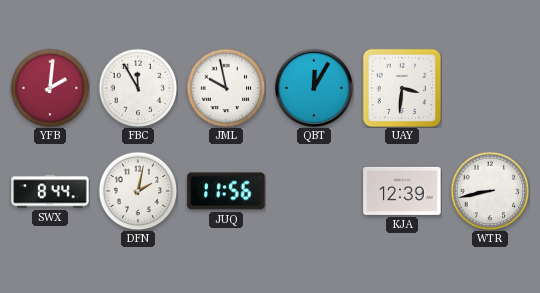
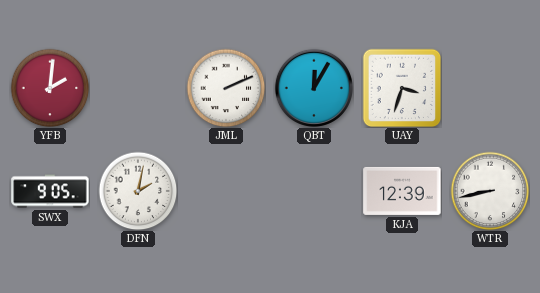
FBC: 11:55 -> none (138, 88)
JML: 9:58 -> 2:11 (226, 88)
UAY: 3:31 -> 3:33 (402, 88)
SWX: 8:44 -> 9:05 (50, 191)
JUQ: 11:56 -> none (226, 191)
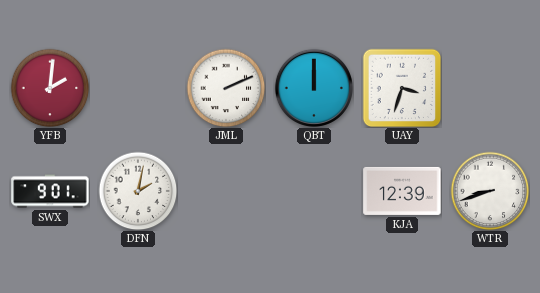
QBT: 12:05 -> 12:00 (314, 88)
SWX: 9:05 -> 9:01 (50, 191)
WTR: 8:43 -> 8:42 (490, 191)
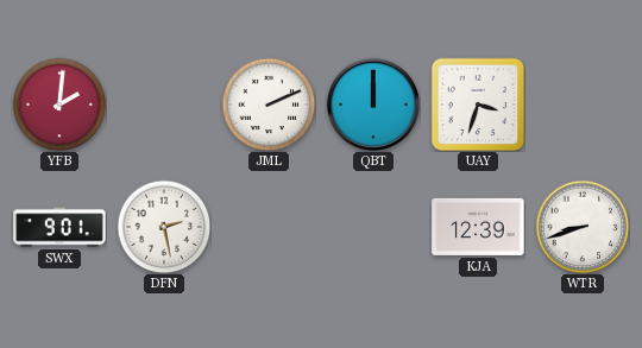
DFN: 2:02 -> 2:28 (164, 227)
